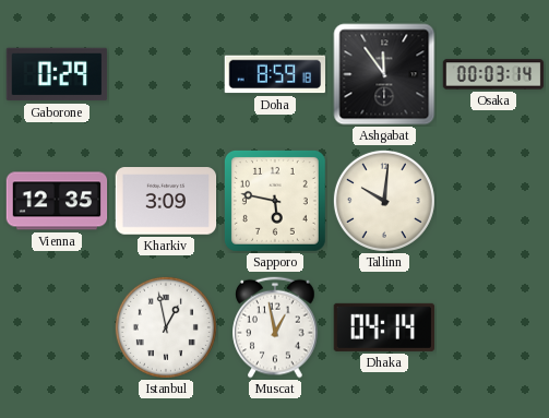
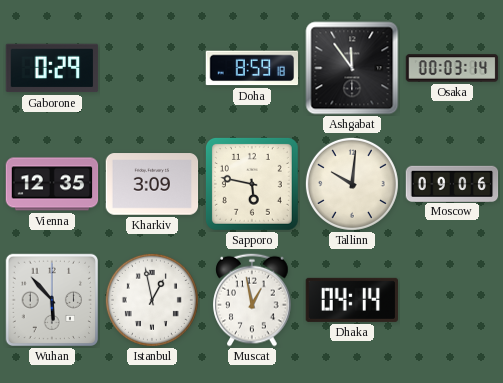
Moscow: none -> 09:06 (452, 183)
Wuhan: none -> 5:53 (51, 299)
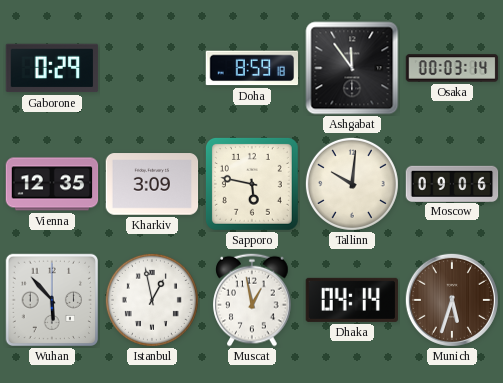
Munich: none -> 5:33 (452, 300)
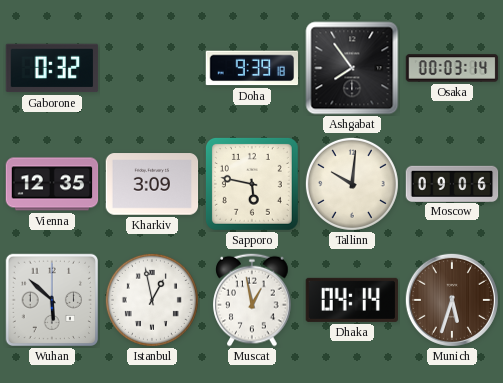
Gaborone: 0:29 -> 0:32 (52, 68)
Doha: 8:59 -> 9:39 (252, 68)
Ashgabat: 11:54 -> 7:54 (352, 68)
Wuhan: 5:53 -> 5:52 (51, 299)
